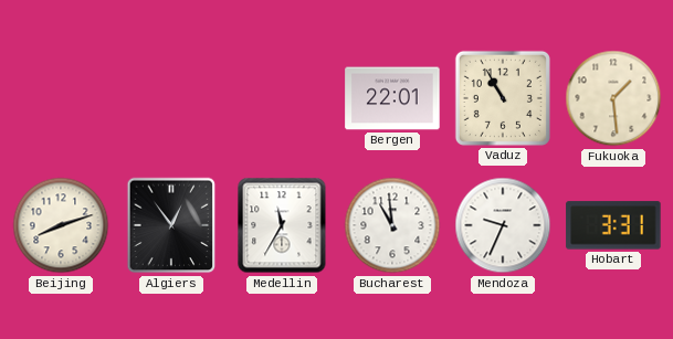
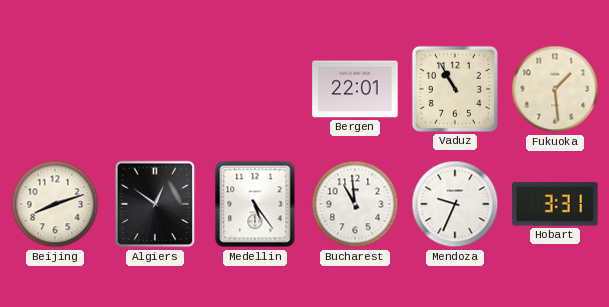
Algiers: 12:54 -> 12:51 (155, 204)
Medellin: 11:35 -> 5:24 (255, 204)
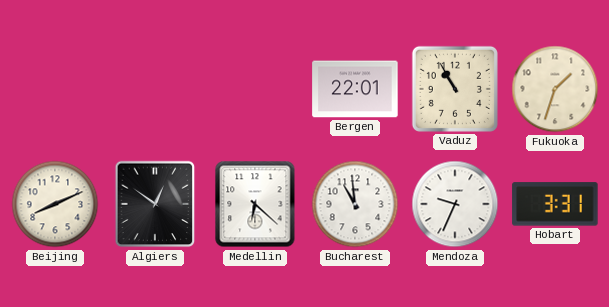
Fukuoka: 1:29 -> 1:33 (555, 89)
Beijing: 8:12 -> 8:11 (55, 204)
Medellin: 5:24 -> 6:22 (255, 204)
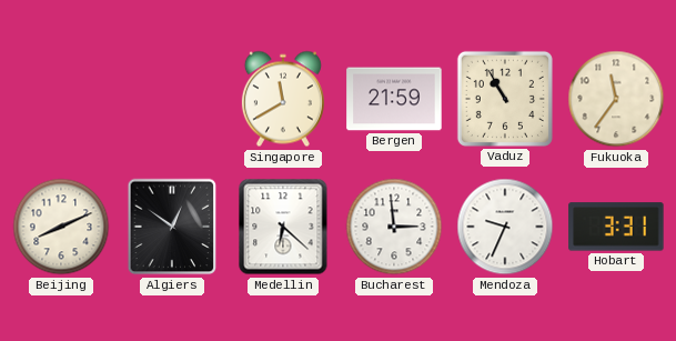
Singapore: none -> 11:40 (283, 99)
Bergen: 22:01 -> 21:59 (394, 99)
Fukuoka: 1:33 -> 11:36 (616, 99)
Bucharest: 10:59 -> 2:59 (394, 227)
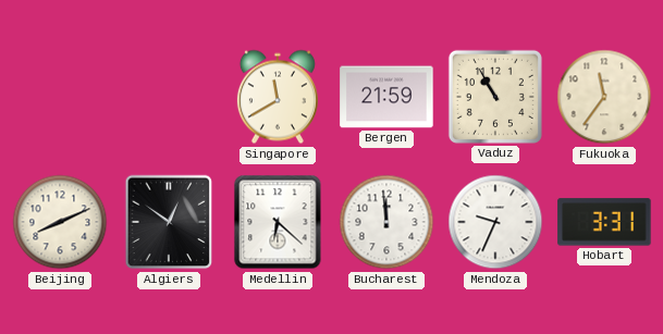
Bucharest: 2:59 -> 11:59 (386, 222)
